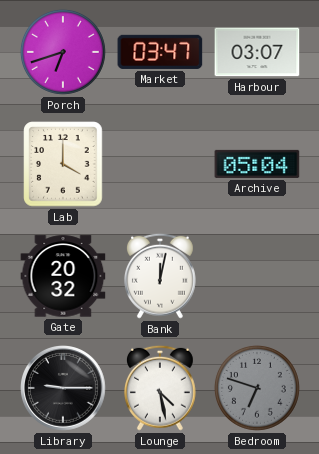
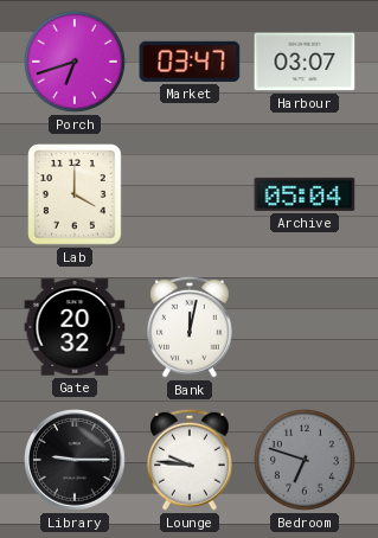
Lounge: 4:28 -> 9:46 (190, 460)
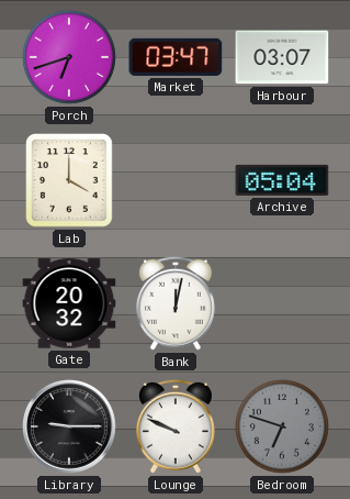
Lounge: 9:46 -> 9:49 (176, 426)
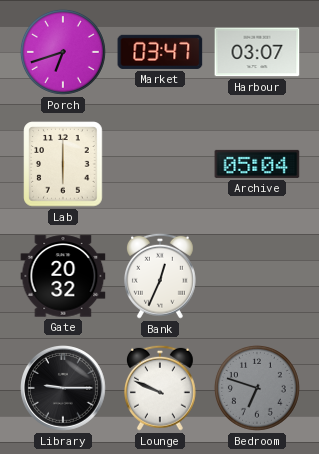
Lab: 4:00 -> 6:00 (63, 164)
Bank: 12:02 -> 12:34 (160, 276)
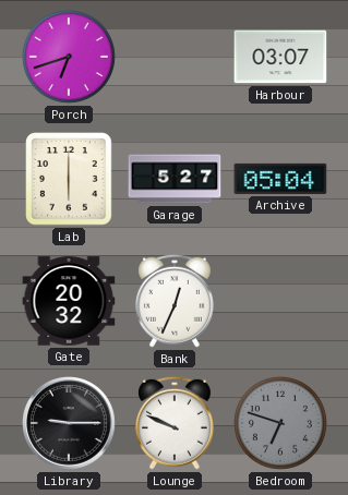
Market: 03:47 -> none (160, 52)
Garage: none -> 5:27 (175, 179)
